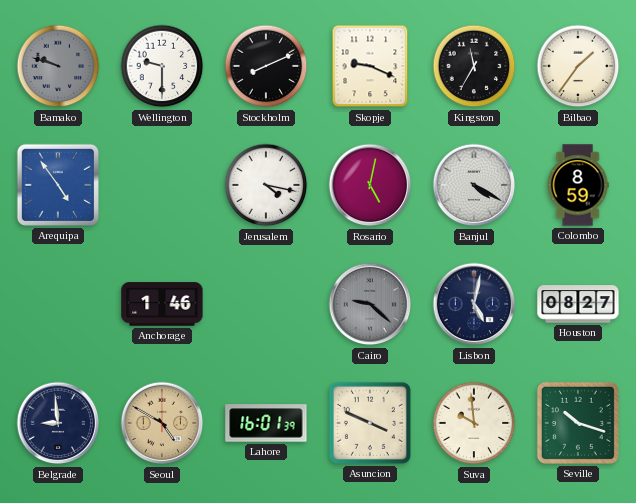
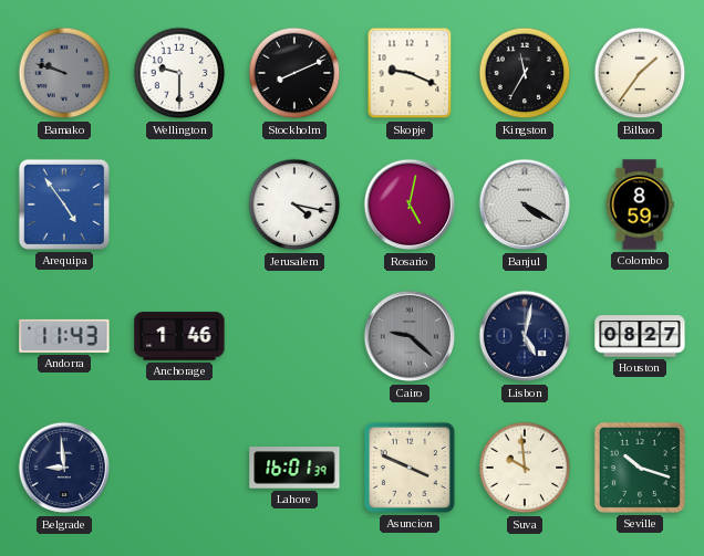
Andorra: none -> 11:43 (64, 336)
Seoul: 4:50 -> none (162, 423)
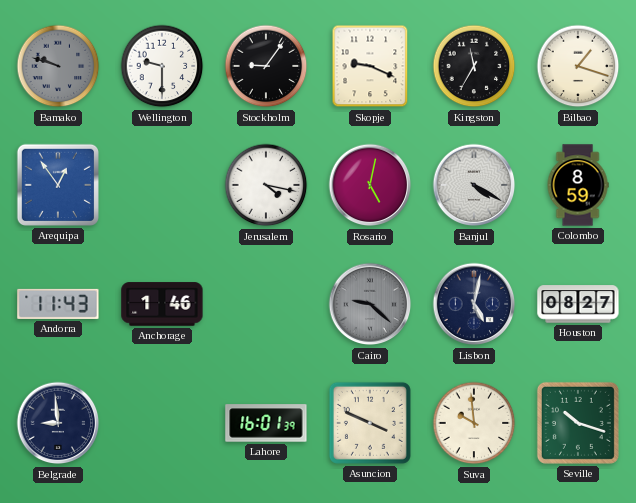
Stockholm: 8:11 -> 9:06 (266, 66)
Bilbao: 1:36 -> 1:18 (578, 66)
Arequipa: 4:54 -> 12:54 (58, 185)
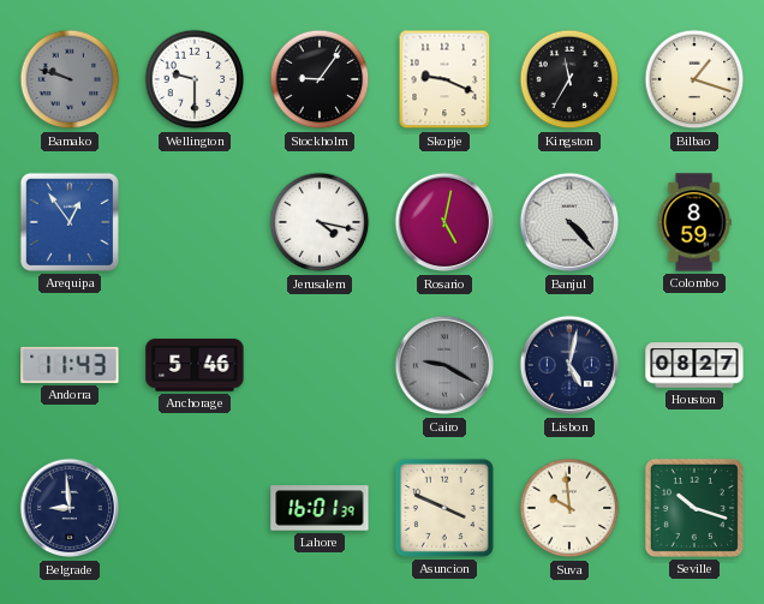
Banjul: 4:20 -> 4:23 (569, 222)
Anchorage: 1:46 -> 5:46 (195, 365)
Cairo: 9:22 -> 9:20 (444, 365)
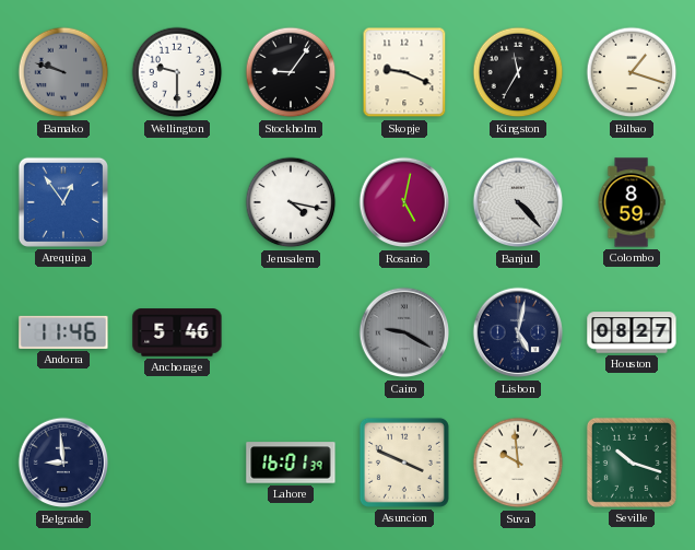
Andorra: 11:43 -> 11:46 (63, 332)
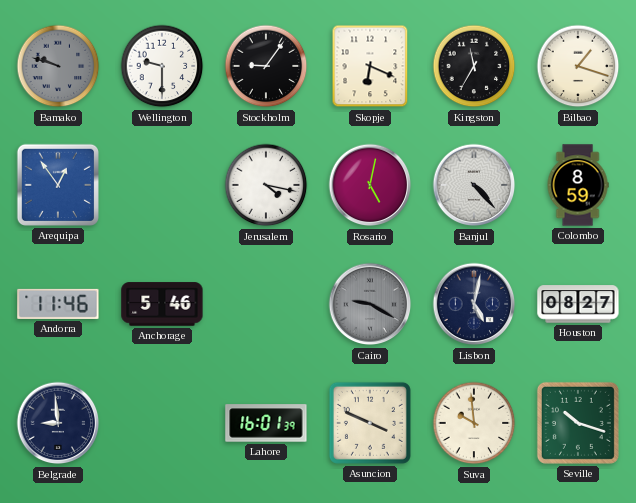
Skopje: 9:19 -> 6:19 (370, 66)
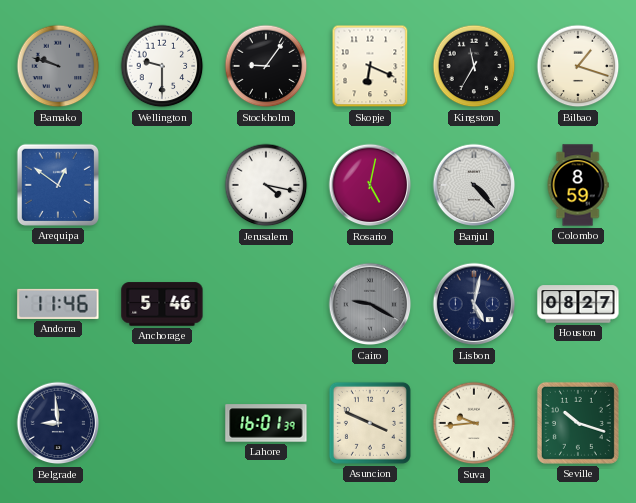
Arequipa: 12:54 -> 12:51 (58, 185)
Suva: 9:59 -> 9:44 (474, 423)
